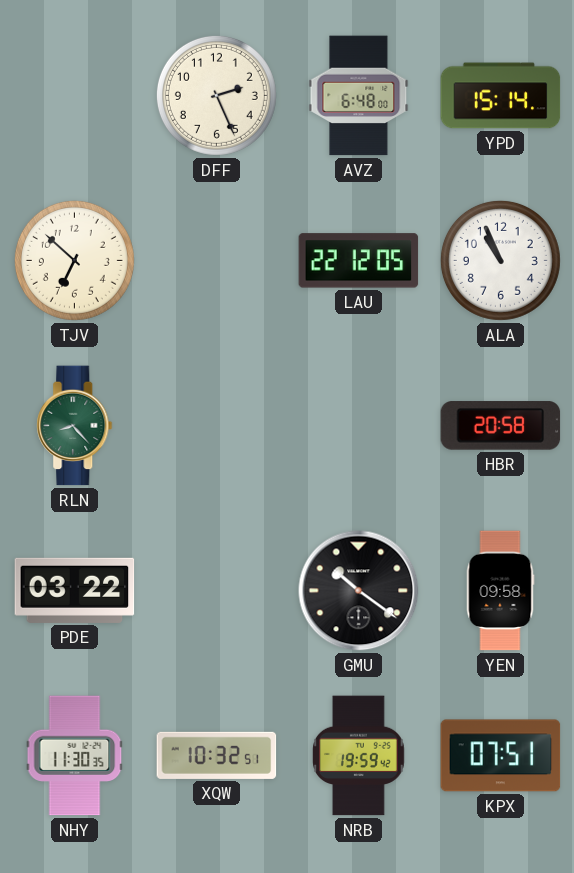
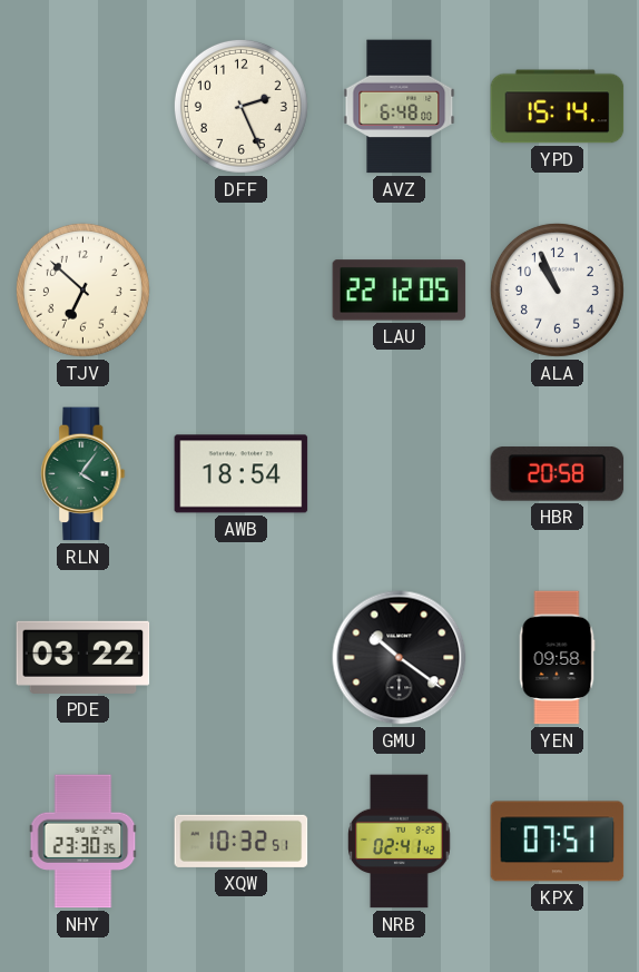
RLN: 8:23 -> 4:06 (83, 474)
AWB: none -> 18:54 (242, 474)
NHY: 11:30 -> 23:30 (83, 842)
NRB: 19:59 -> 02:41 (400, 842)
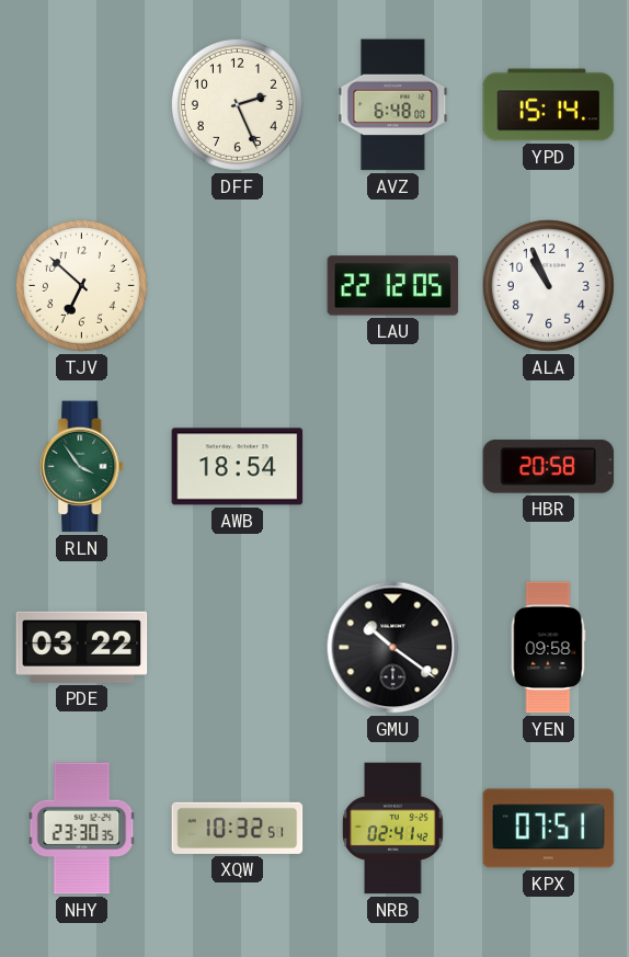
RLN: 4:06 -> 3:54 (82, 467)
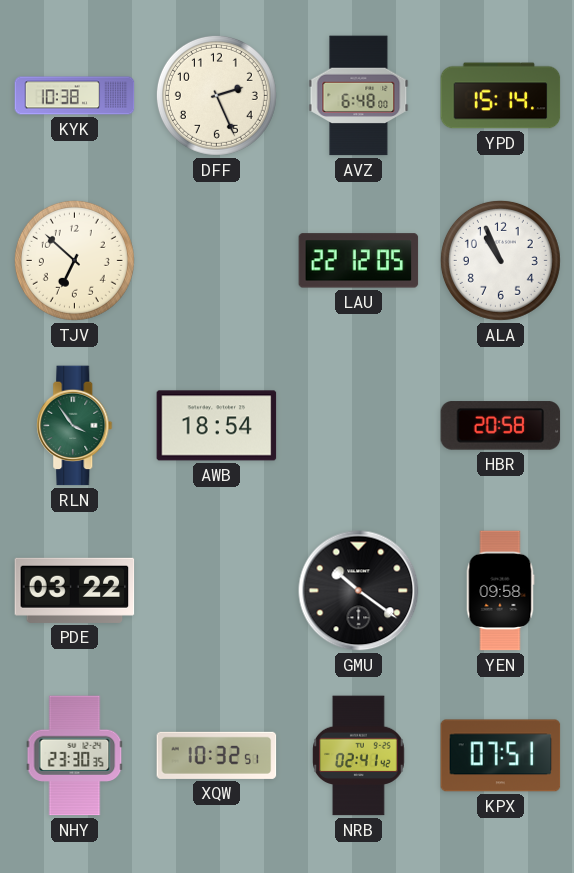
KYK: none -> 10:38 (75, 96)
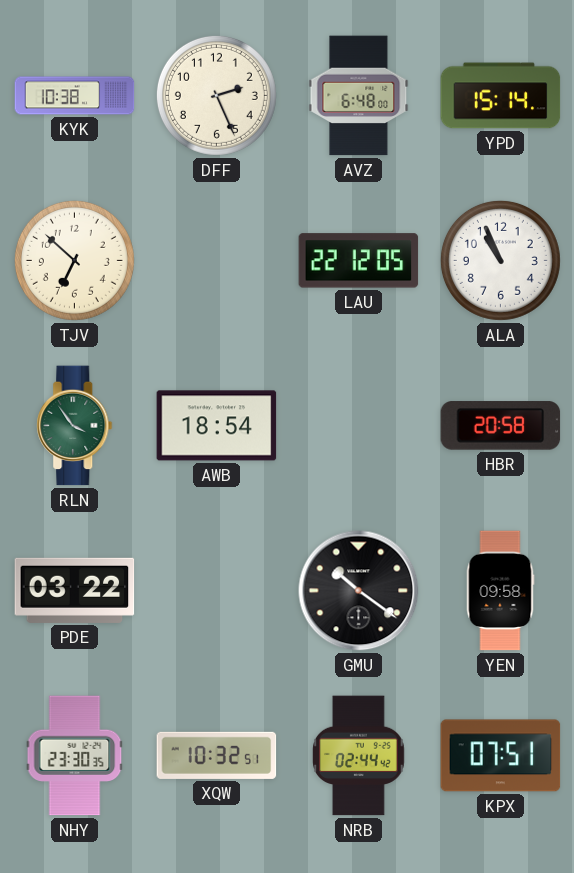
NRB: 02:41 -> 02:44 (359, 756)
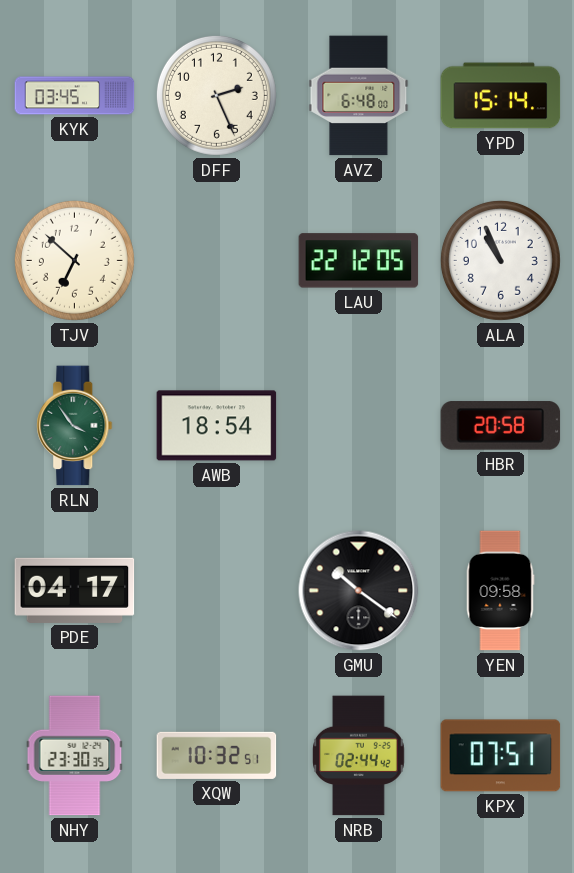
KYK: 10:38 -> 03:45 (75, 96)
PDE: 03:22 -> 04:17 (75, 590)
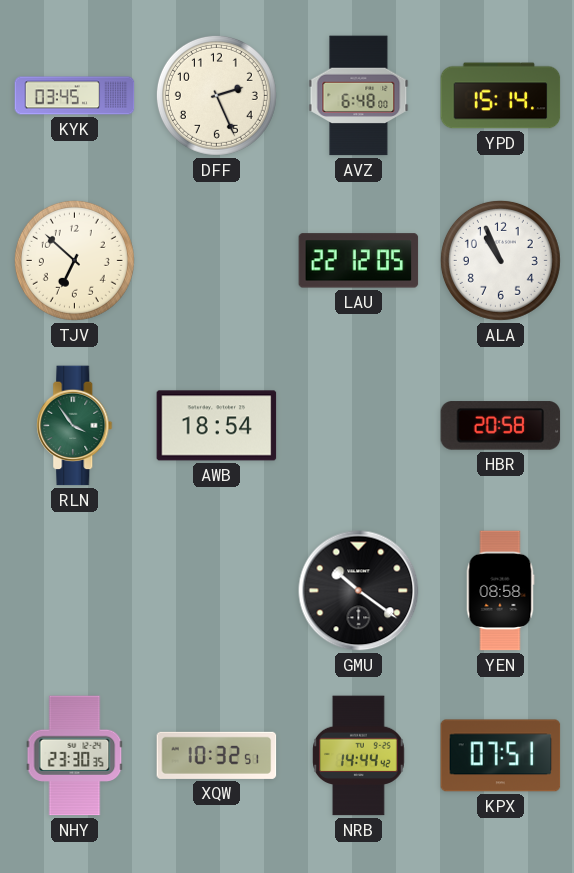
PDE: 04:17 -> none (75, 590)
YEN: 09:58 -> 08:58 (500, 591)
NRB: 02:44 -> 14:44 (359, 756)
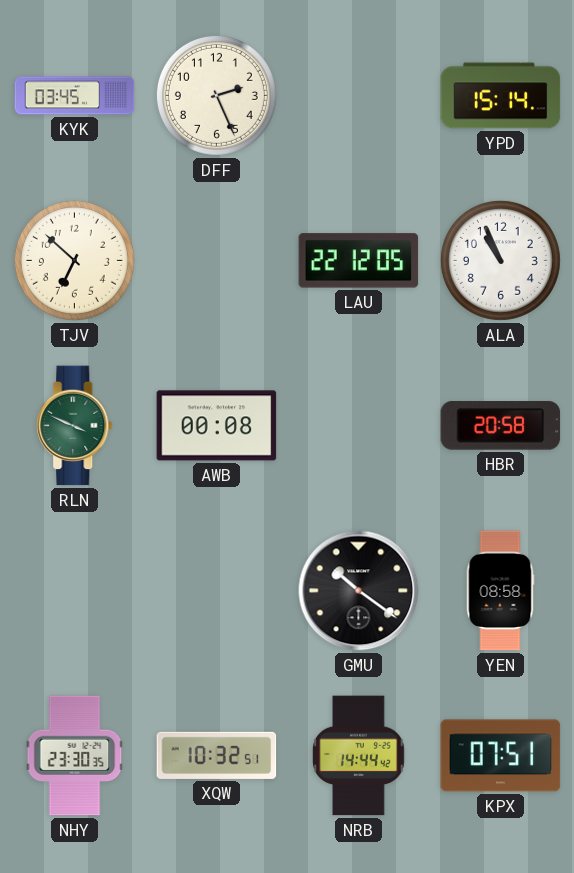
AVZ: 6:48 -> none (359, 96)
RLN: 3:54 -> 3:49 (75, 426)
AWB: 18:54 -> 00:08 (217, 426)
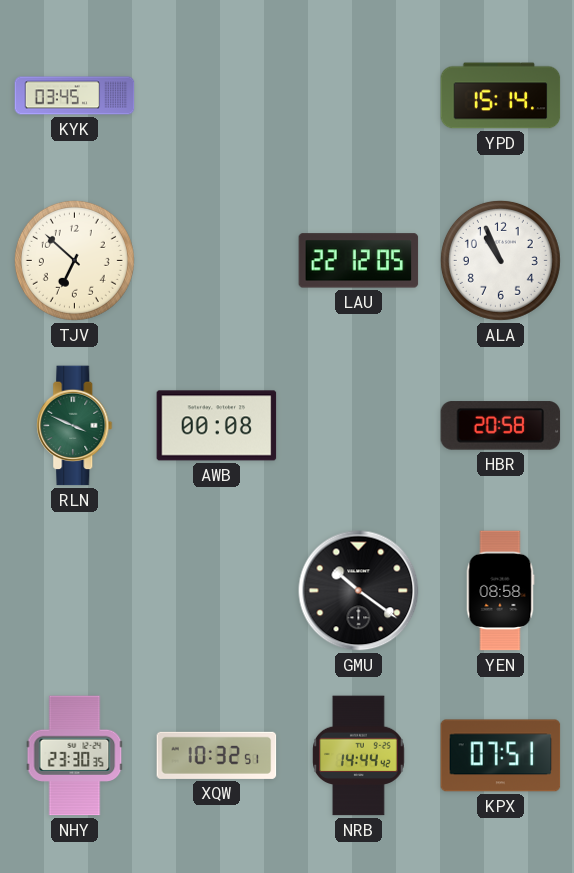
DFF: 2:26 -> none (216, 95)
